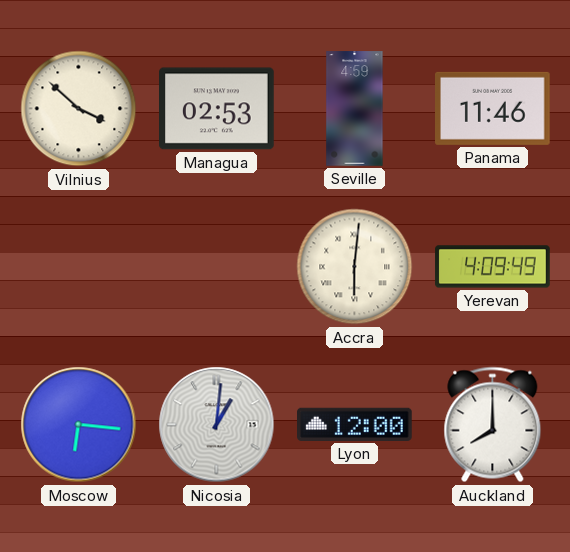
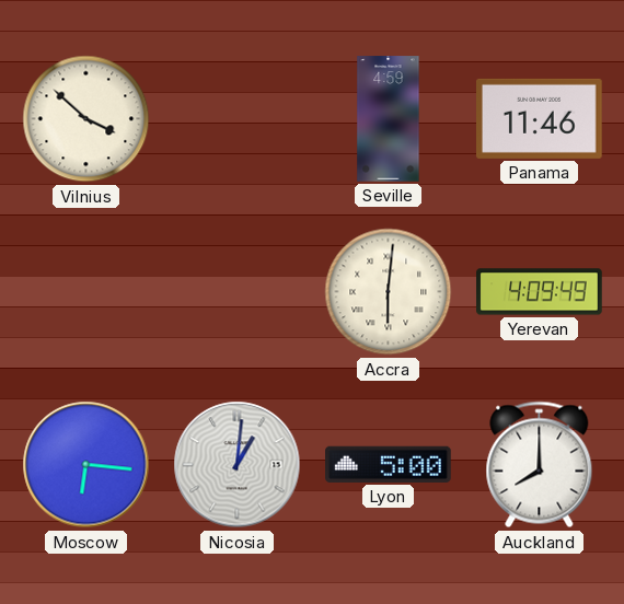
Managua: 02:53 -> none (217, 109)
Lyon: 12:00 -> 5:00 (389, 464)
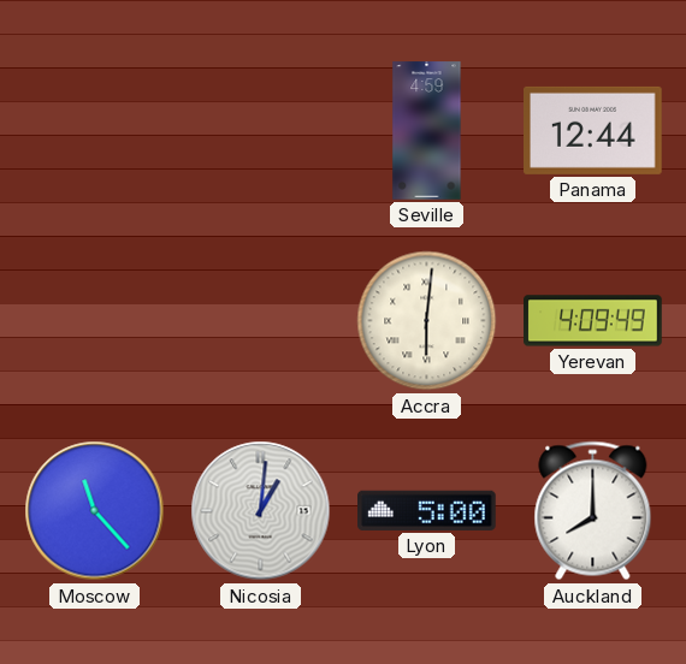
Vilnius: 3:52 -> none (86, 119)
Panama: 11:46 -> 12:44 (593, 130)
Moscow: 6:16 -> 11:23 (95, 511)
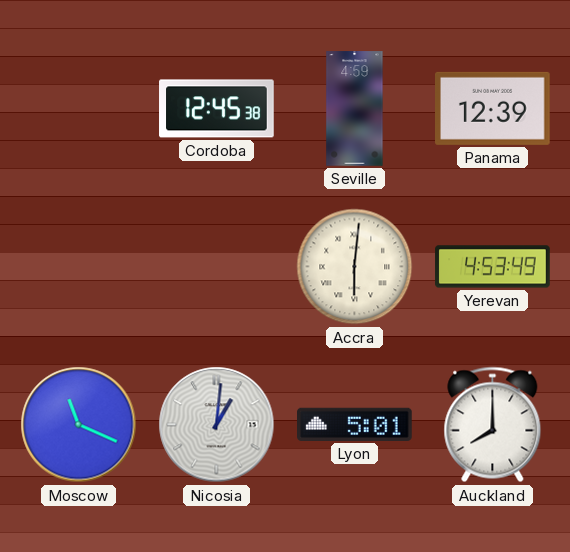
Cordoba: none -> 12:45 (217, 109)
Panama: 12:44 -> 12:39 (493, 108)
Yerevan: 4:09 -> 4:53 (493, 267)
Moscow: 11:23 -> 11:19 (79, 425)
Lyon: 5:00 -> 5:01 (355, 424)
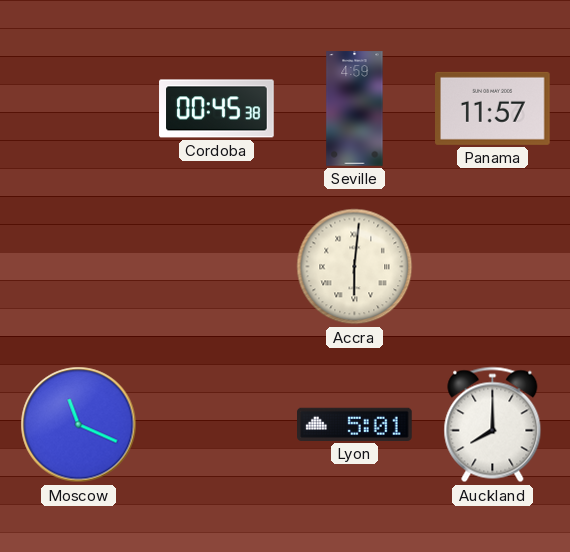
Cordoba: 12:45 -> 00:45 (217, 109)
Panama: 12:39 -> 11:57 (493, 108)
Yerevan: 4:53 -> none (493, 267)
Nicosia: 1:01 -> none (217, 425)
